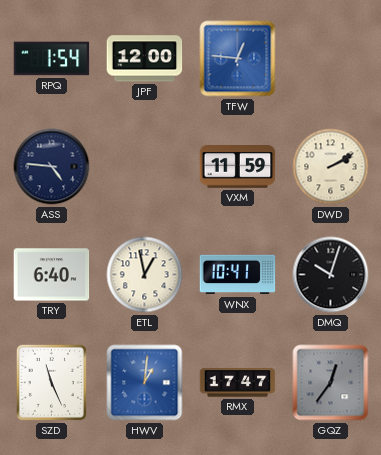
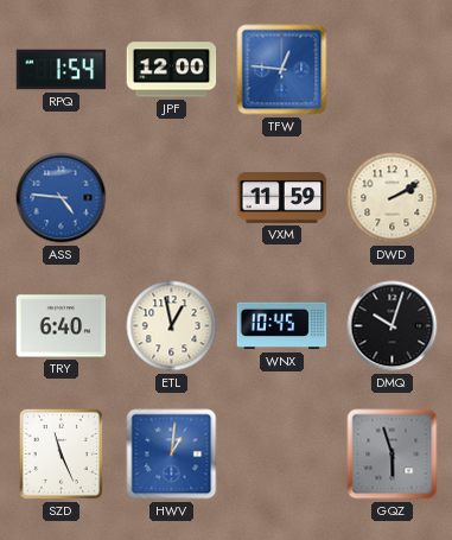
ASS dial: navy -> blue (62, 198)
WNX: 10:41 -> 10:45 (282, 326)
RMX: 17:47 -> none (238, 383)
GQZ: 12:36 -> 5:57 (393, 455)
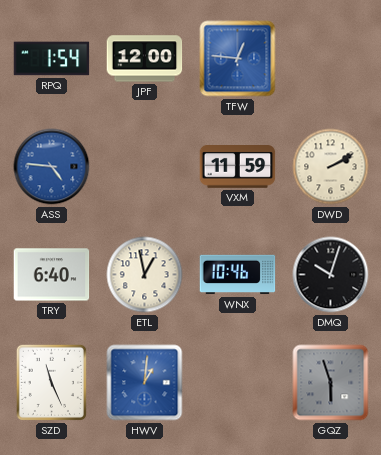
WNX: 10:45 -> 10:46 (238, 275)
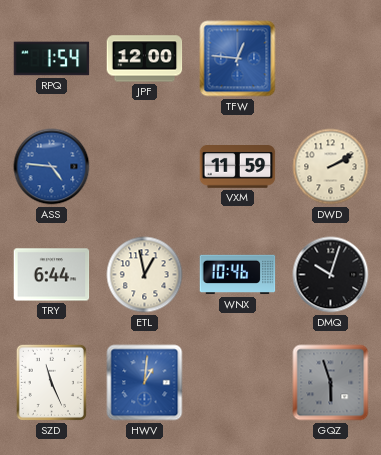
TRY: 6:40 -> 6:44 (52, 275)
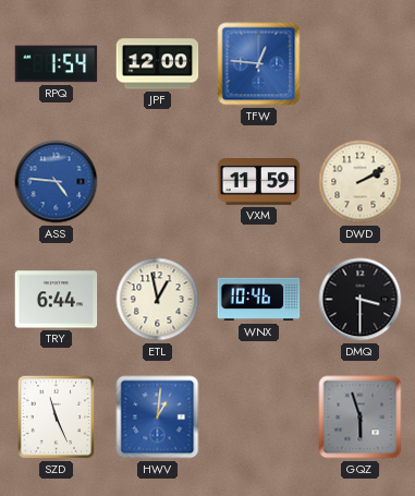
DMQ: 10:03 -> 3:30 (361, 300)
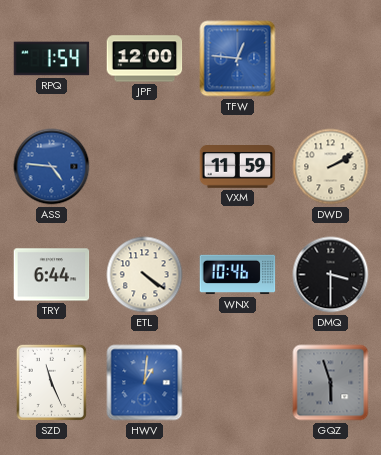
ETL: 12:58 -> 4:21 (145, 275)
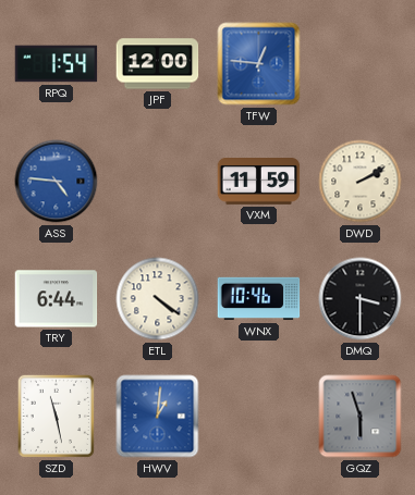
SZD: 11:26 -> 11:28 (56, 416)
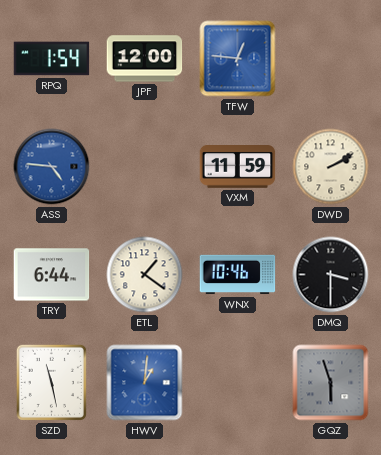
ETL: 4:21 -> 1:21 (145, 275)
